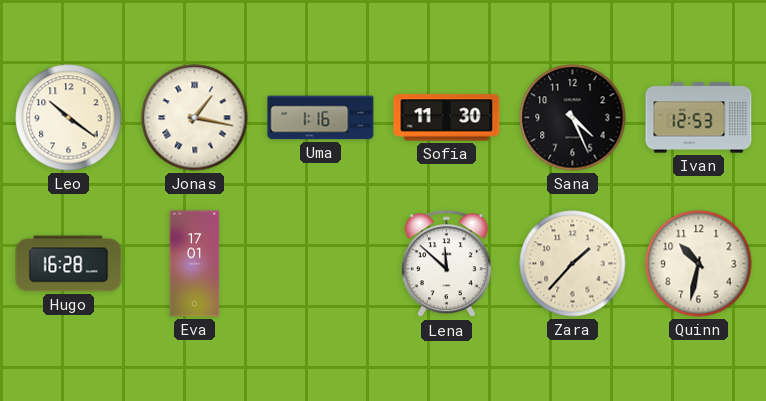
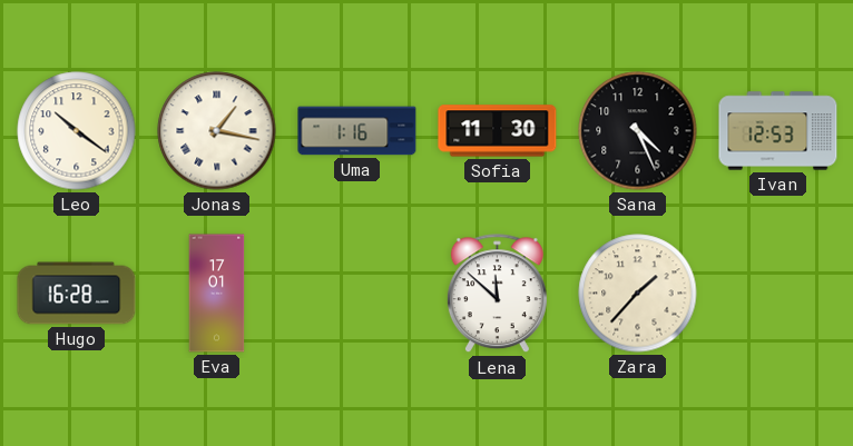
Quinn: 10:32 -> none (699, 264)
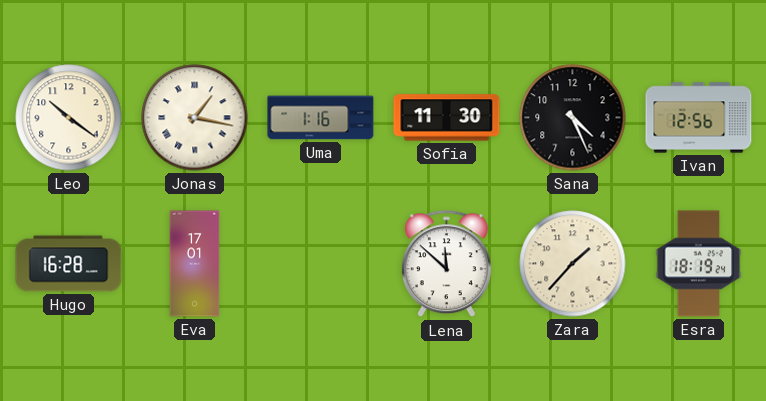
Ivan: 12:53 -> 12:56 (699, 118)
Esra: none -> 18:19 (699, 264)
